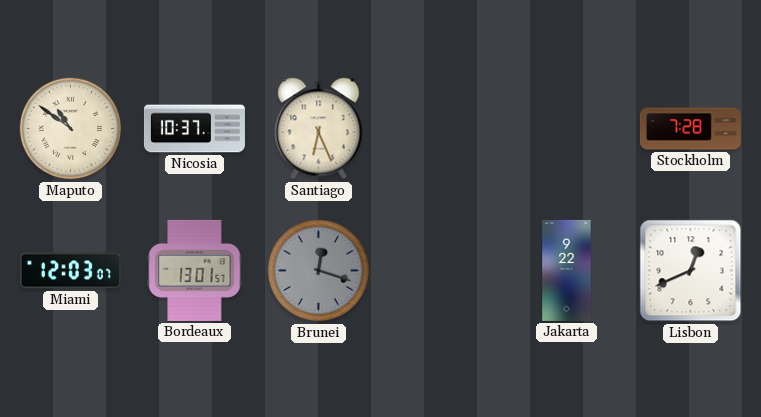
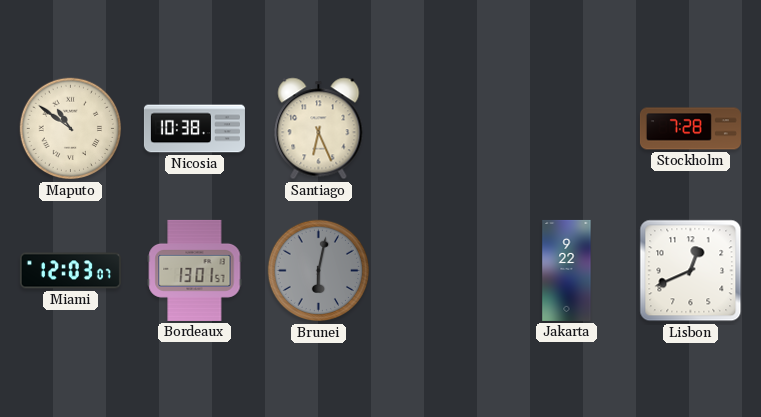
Nicosia: 10:37 -> 10:38 (194, 129)
Brunei: 12:18 -> 6:02 (319, 271)
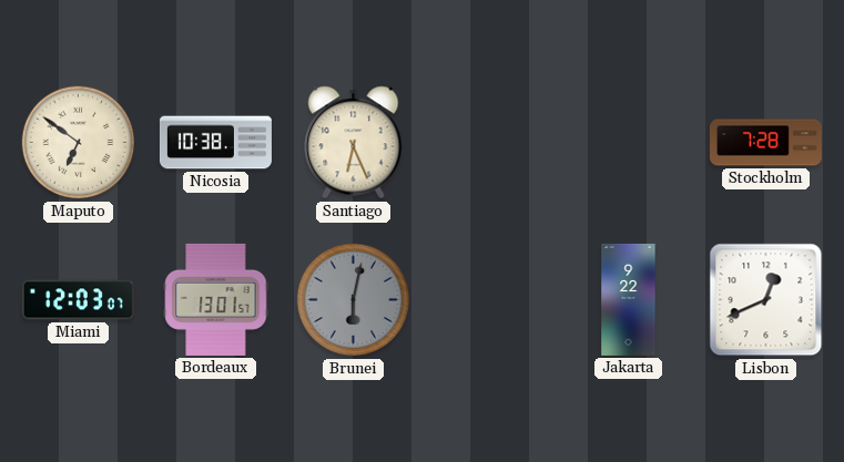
Maputo: 10:51 -> 6:51 (79, 143)
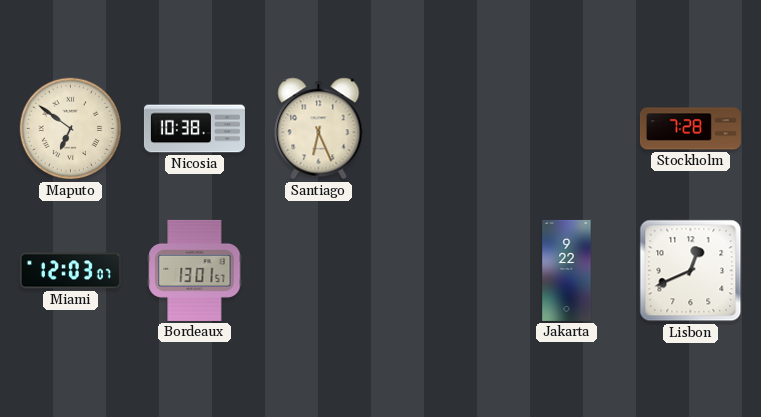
Brunei: 6:02 -> none (354, 300)
